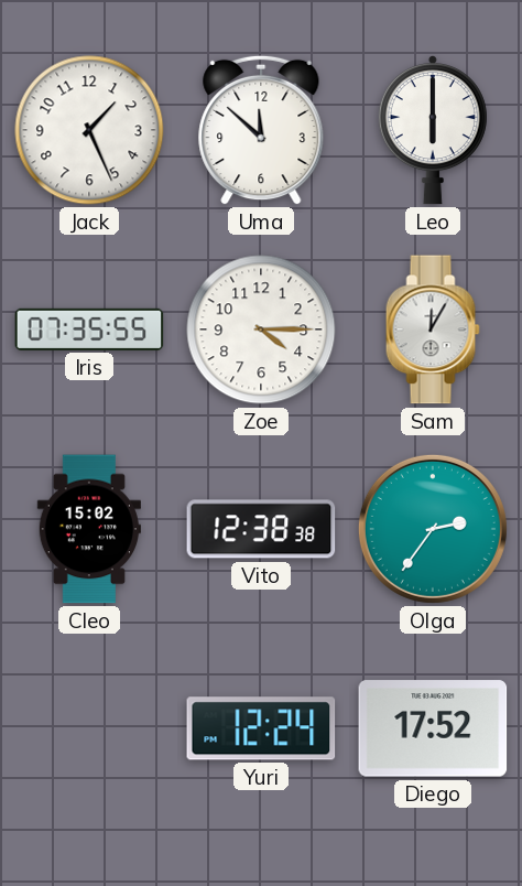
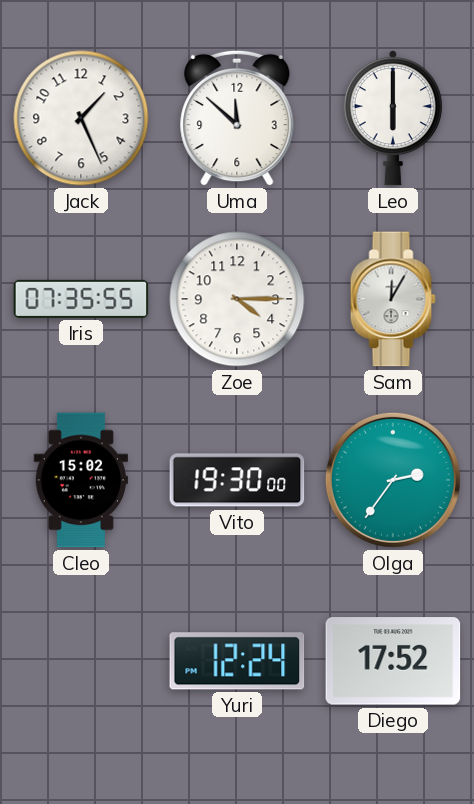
Vito: 12:38 -> 19:30 (237, 480)
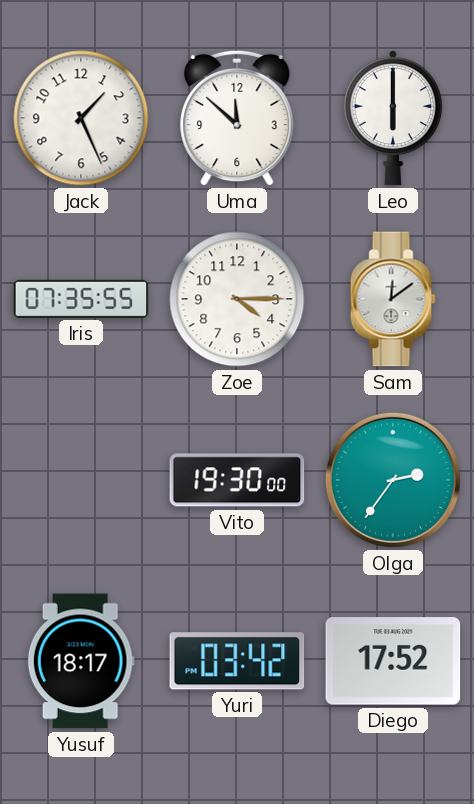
Sam: 12:05 -> 12:09 (393, 299)
Cleo: 15:02 -> none (81, 480)
Yusuf: none -> 18:17 (81, 661)
Yuri: 12:24 -> 03:42 (237, 661)
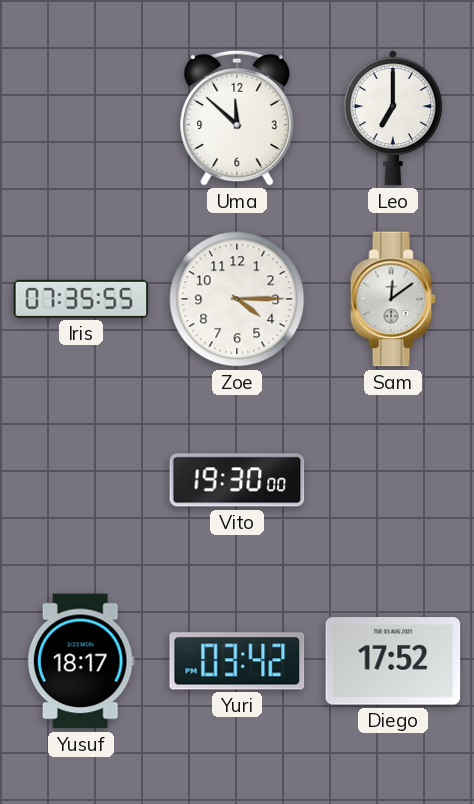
Jack: 1:26 -> none (81, 118)
Leo: 6:00 -> 7:00 (393, 119)
Olga: 2:36 -> none (393, 480)
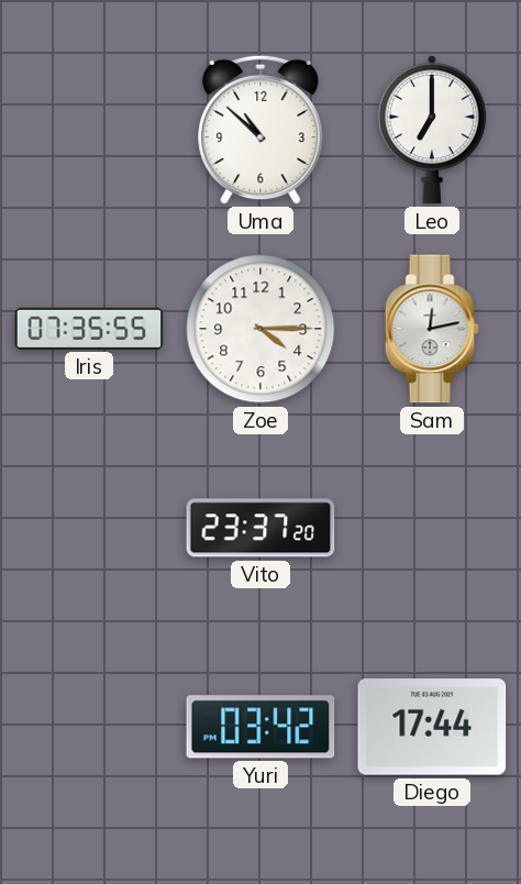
Uma: 11:52 -> 10:52 (260, 130)
Sam: 12:09 -> 12:13 (432, 329)
Vito: 19:30 -> 23:37 (260, 528)
Yusuf: 18:17 -> none (81, 661)
Diego: 17:52 -> 17:44 (432, 727)
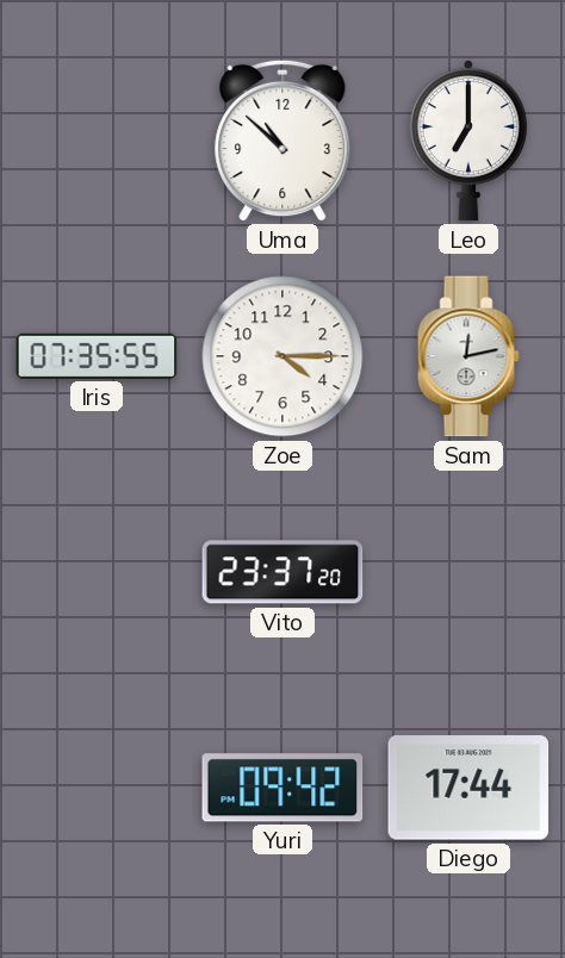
Yuri: 03:42 -> 09:42 (282, 788)
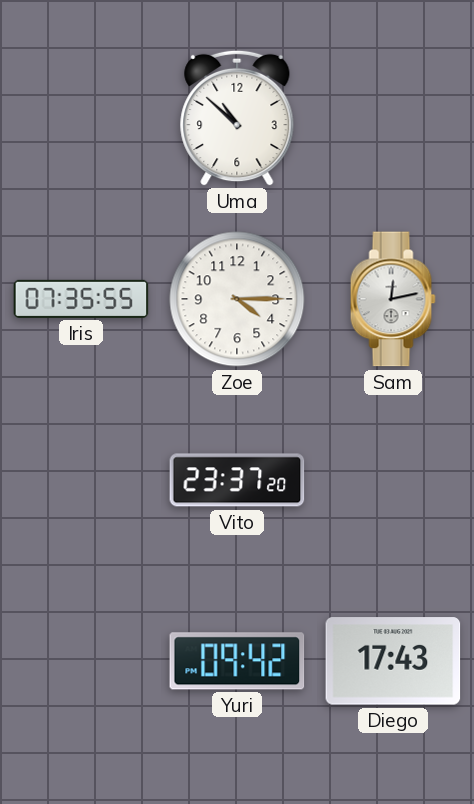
Leo: 7:00 -> none (468, 142)
Diego: 17:44 -> 17:43 (393, 661)
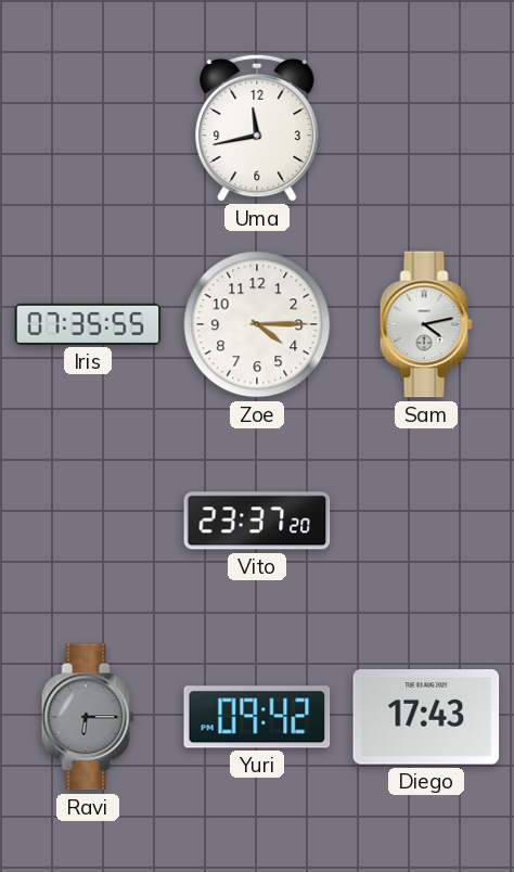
Uma: 10:52 -> 11:43 (257, 128)
Sam: 12:13 -> 4:13 (426, 324)
Ravi: none -> 6:15 (88, 717)
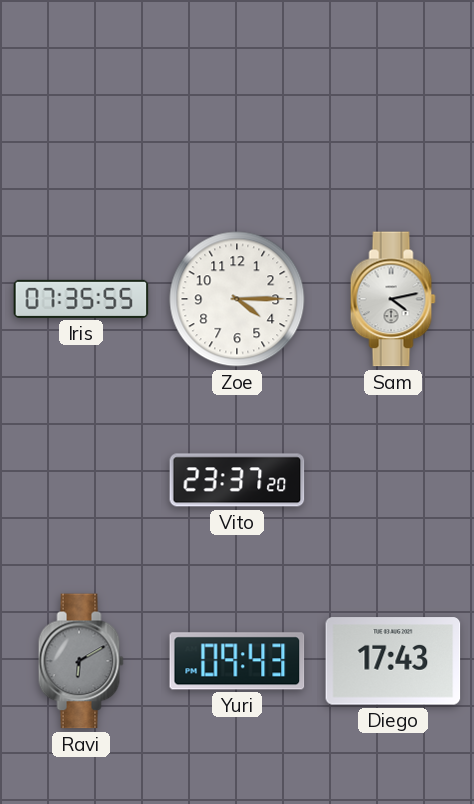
Uma: 11:43 -> none (257, 128)
Ravi: 6:15 -> 6:10 (81, 661)
Yuri: 09:42 -> 09:43 (237, 661)
